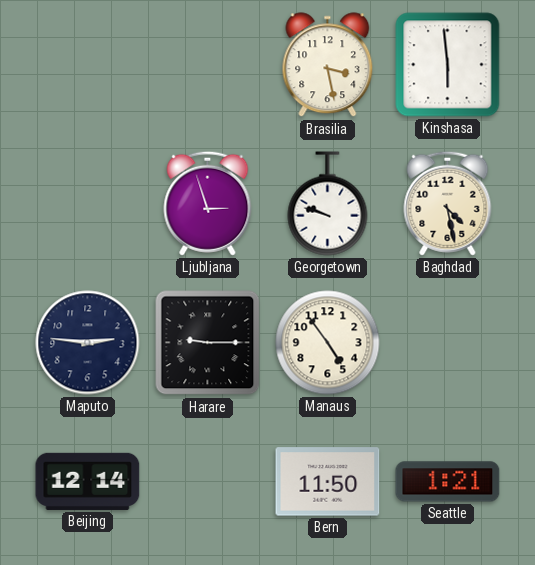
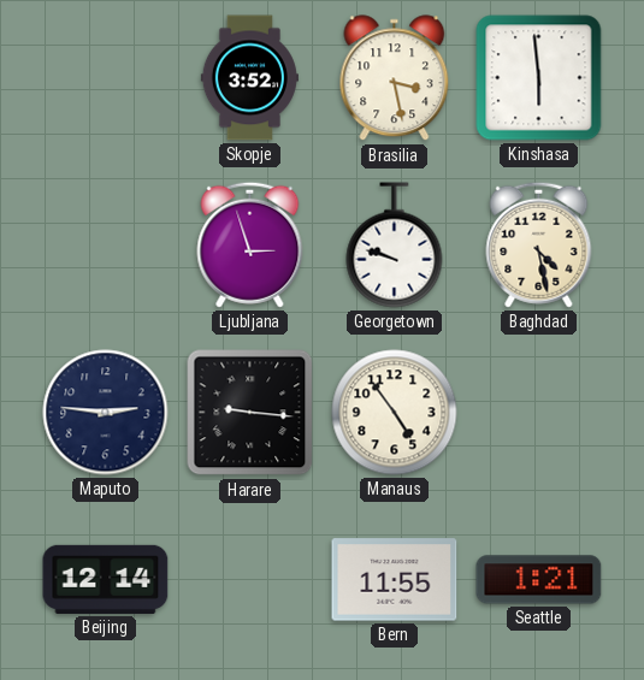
Skopje: none -> 3:52 (249, 78)
Harare: 9:15 -> 9:16 (250, 413)
Bern: 11:50 -> 11:55 (395, 580)
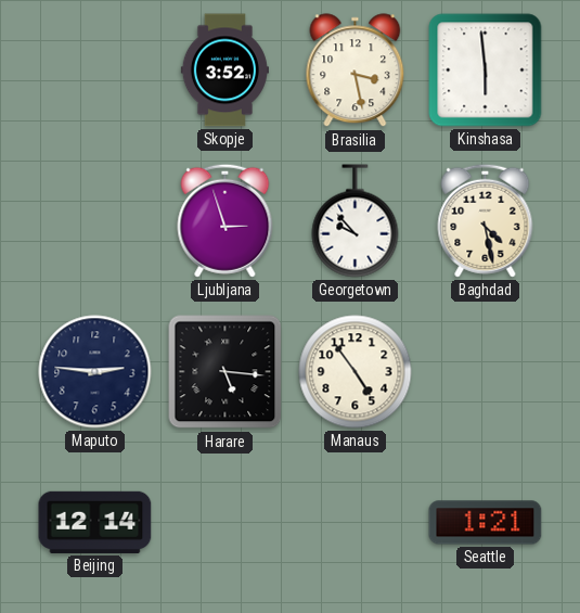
Georgetown: 9:48 -> 9:53 (356, 221)
Harare: 9:16 -> 5:16 (225, 372)
Bern: 11:55 -> none (395, 580)
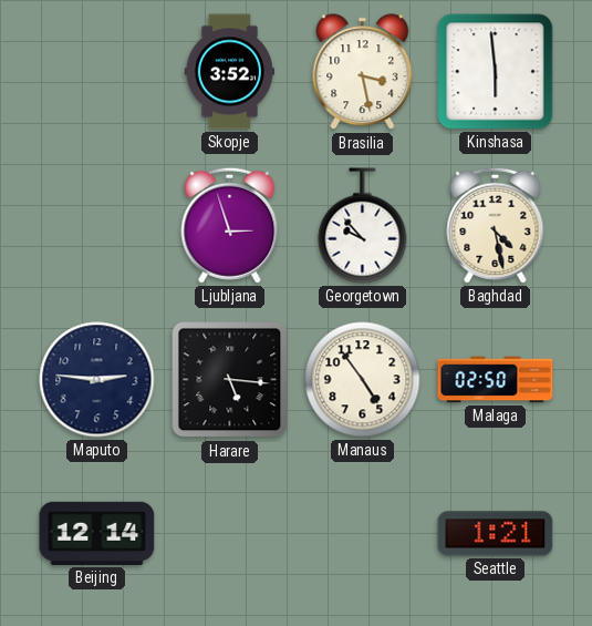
Malaga: none -> 02:50 (496, 380)
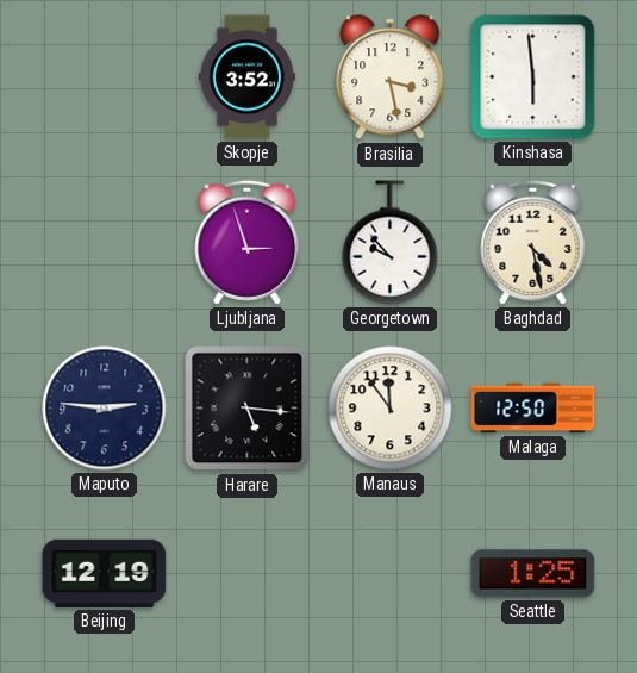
Manaus: 4:54 -> 11:54 (391, 409)
Malaga: 02:50 -> 12:50 (533, 409)
Beijing: 12:14 -> 12:19 (105, 573)
Seattle: 1:21 -> 1:25 (533, 574)
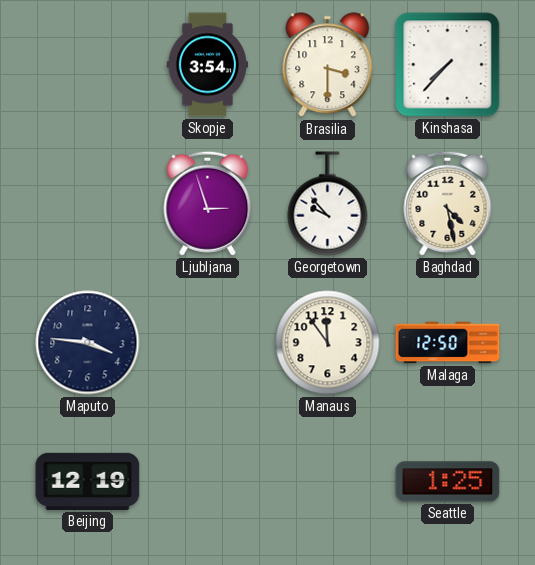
Skopje: 3:52 -> 3:54 (207, 65)
Brasilia: 3:28 -> 3:30 (328, 65)
Kinshasa: 5:59 -> 7:37 (448, 65)
Maputo: 2:46 -> 3:46 (88, 343)
Harare: 5:16 -> none (248, 409)
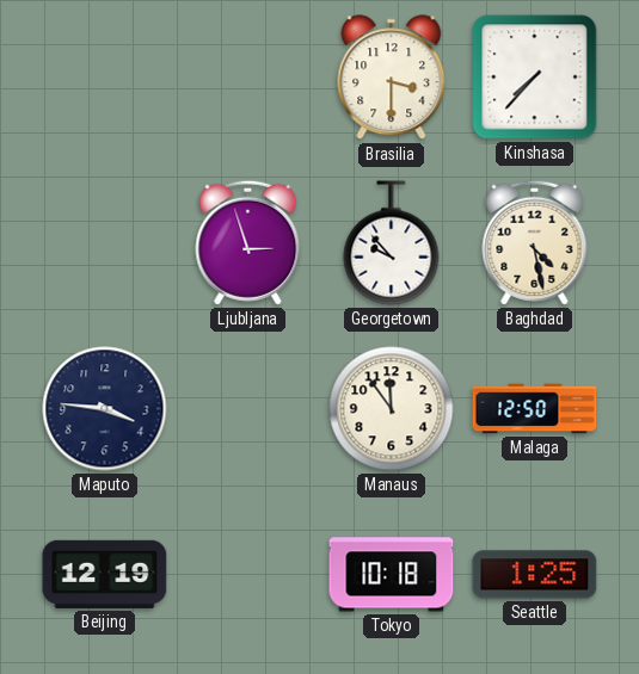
Skopje: 3:54 -> none (207, 65)
Tokyo: none -> 10:18 (392, 575)
